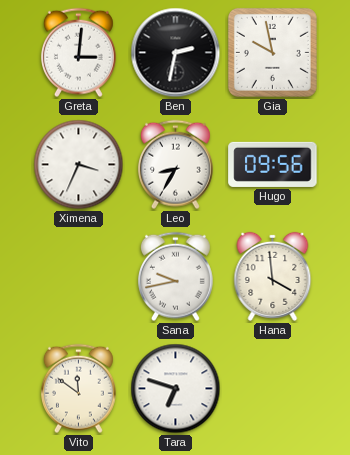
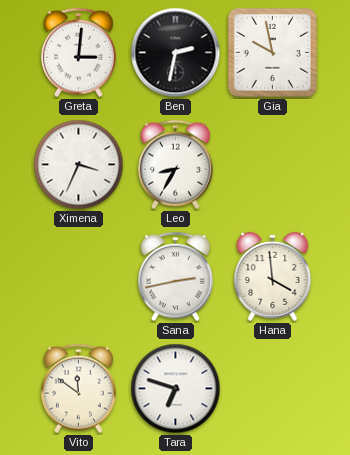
Hugo: 09:56 -> none (273, 164)
Sana: 9:43 -> 2:43 (175, 277)
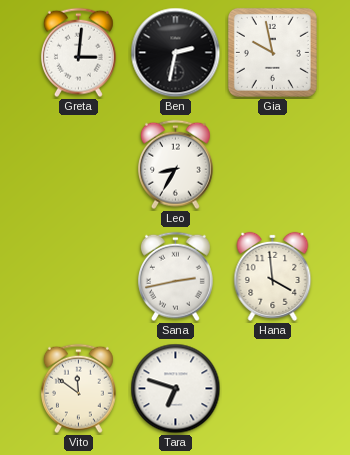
Ximena: 3:34 -> none (79, 165)
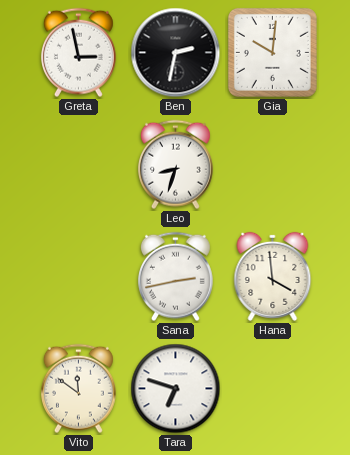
Greta: 3:01 -> 2:58 (78, 53)
Gia: 9:58 -> 10:01 (272, 52)
Leo: 8:35 -> 8:33 (175, 165)
